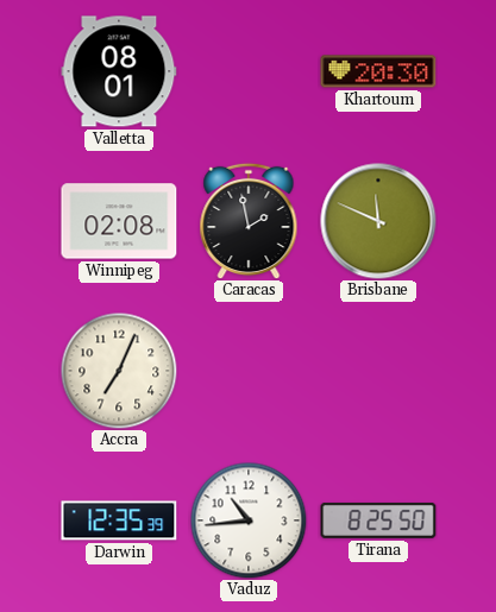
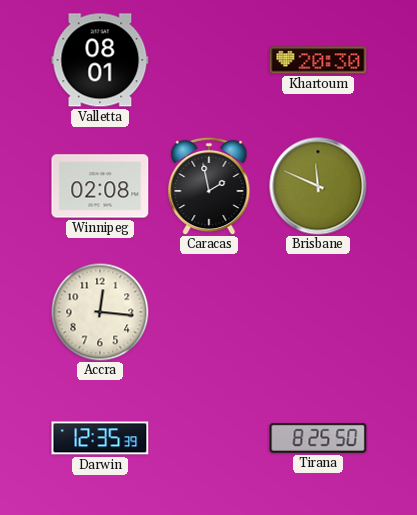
Accra: 7:04 -> 12:16 (100, 312)
Vaduz: 10:44 -> none (249, 520)
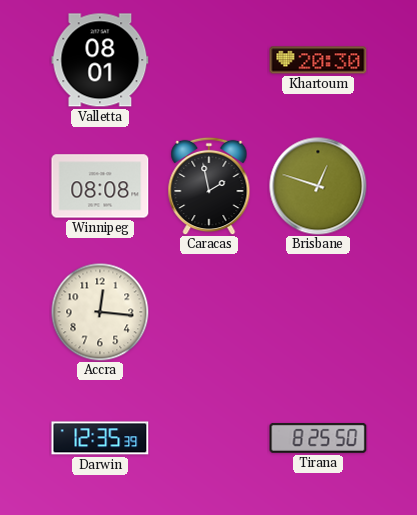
Winnipeg: 02:08 -> 08:08 (100, 186)
Brisbane: 11:49 -> 12:48 (318, 186)
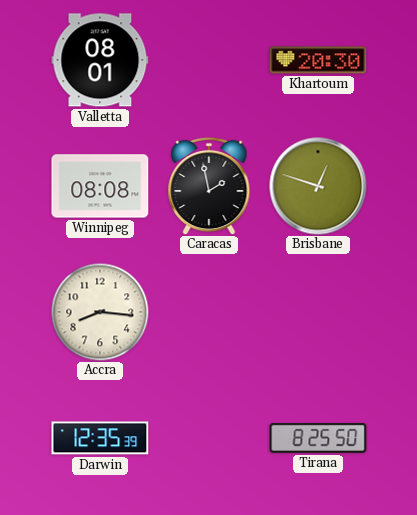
Accra: 12:16 -> 8:16 (100, 312)
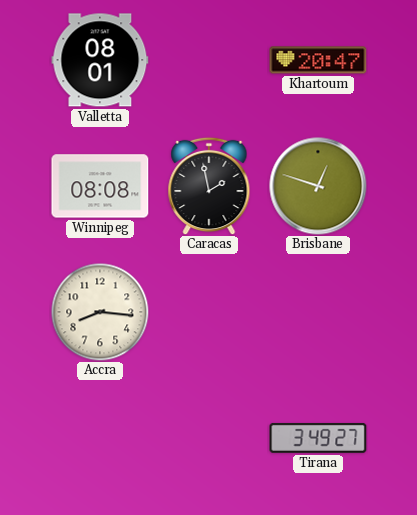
Khartoum: 20:30 -> 20:47 (318, 60)
Darwin: 12:35 -> none (100, 438)
Tirana: 8:25 -> 3:49 (318, 438)
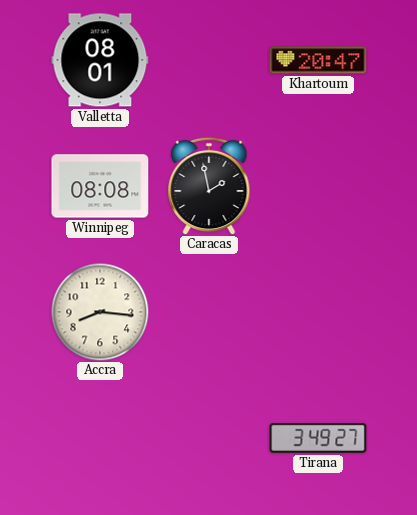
Brisbane: 12:48 -> none (318, 186)
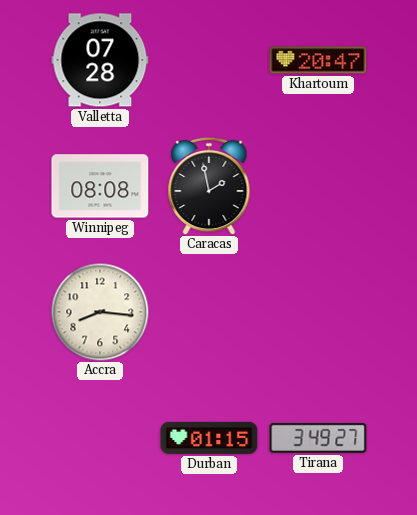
Valletta: 08:01 -> 07:28 (100, 60)
Durban: none -> 01:15 (209, 438)
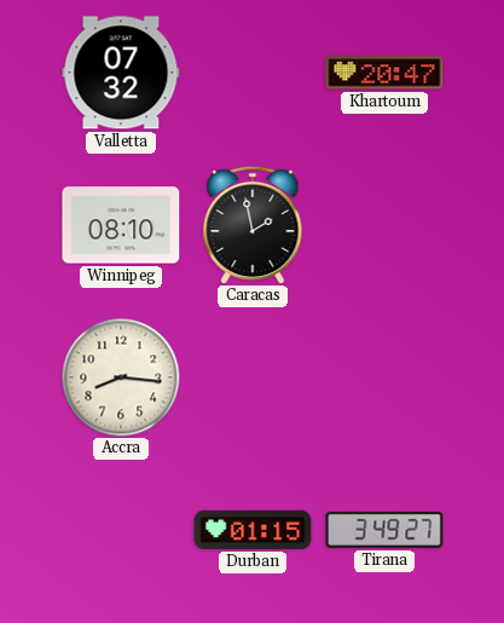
Valletta: 07:28 -> 07:32 (121, 73)
Winnipeg: 08:08 -> 08:10 (121, 225)
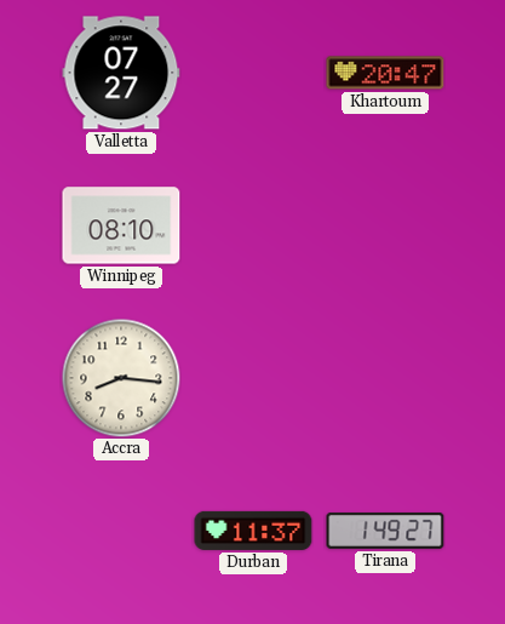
Valletta: 07:32 -> 07:27 (121, 73)
Caracas: 1:58 -> none (253, 225)
Durban: 01:15 -> 11:37 (253, 531)
Tirana: 3:49 -> 1:49 (385, 531)
